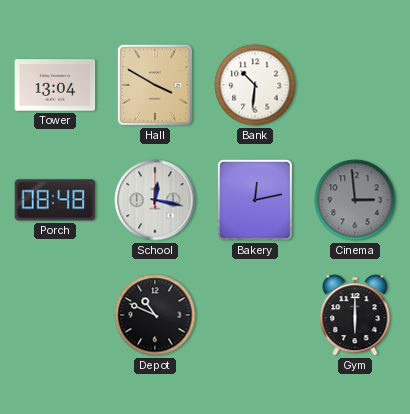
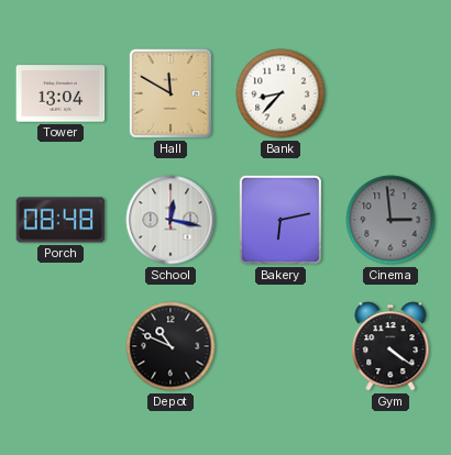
Hall: 3:50 -> 11:50 (170, 93)
Bank: 10:31 -> 8:37 (280, 93)
Bakery: 12:13 -> 6:13 (280, 220)
Gym: 6:00 -> 4:21 (391, 346)
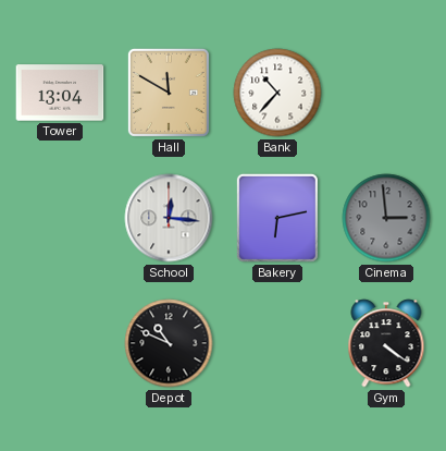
Bank: 8:37 -> 10:37 (277, 93)
Porch: 08:48 -> none (61, 220)
School: 12:17 -> 12:16 (169, 218)
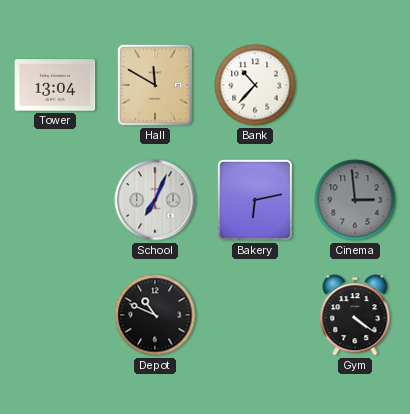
School: 12:16 -> 7:04 (155, 200)
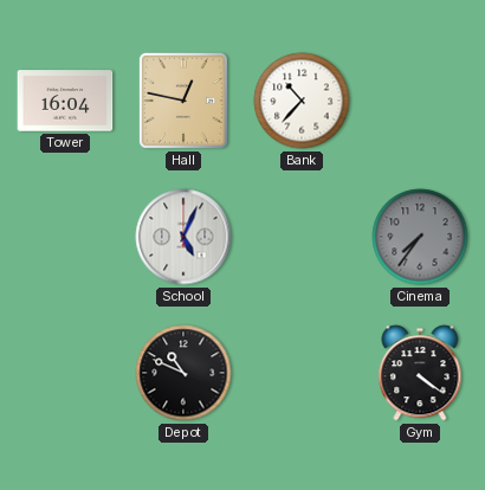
Tower: 13:04 -> 16:04 (65, 101)
Hall: 11:50 -> 12:47 (183, 101)
School: 7:04 -> 5:04 (183, 237)
Bakery: 6:13 -> none (255, 200)
Cinema: 2:59 -> 7:36 (420, 237)
